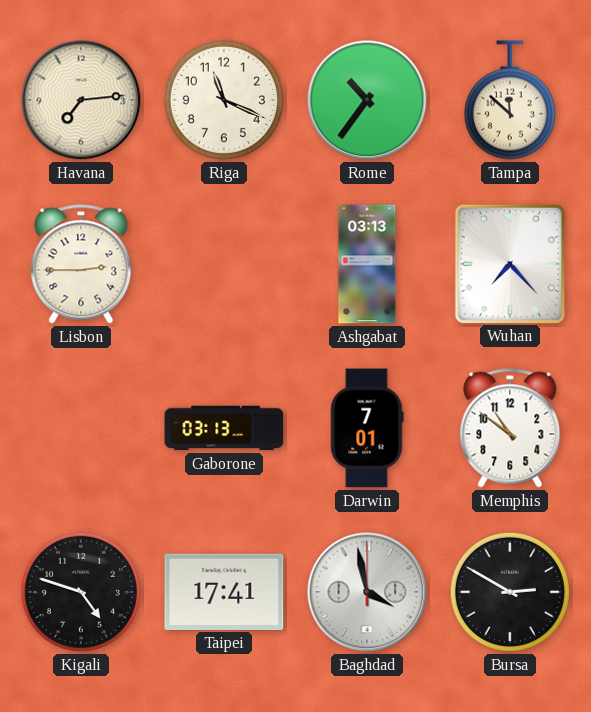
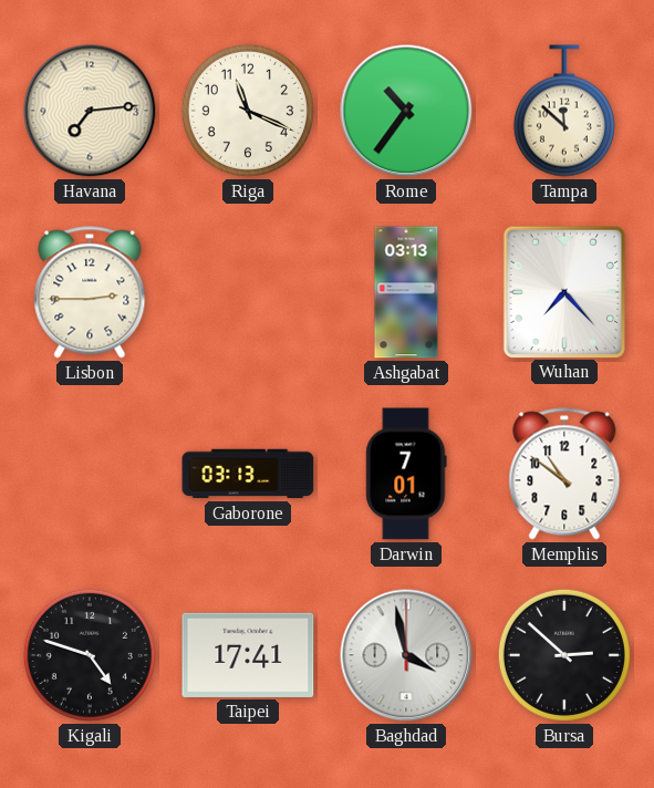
Bursa: 2:50 -> 2:52 (564, 655)
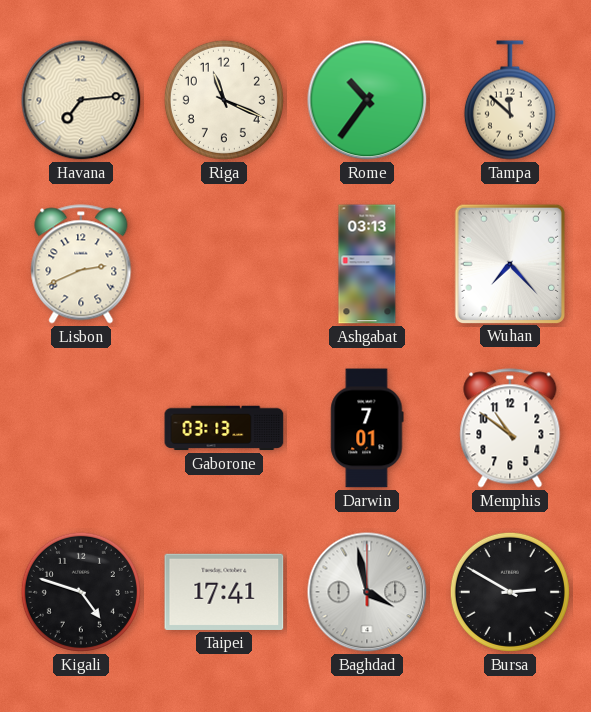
Lisbon: 2:45 -> 2:41 (81, 264)
Bursa: 2:52 -> 2:50 (510, 592)
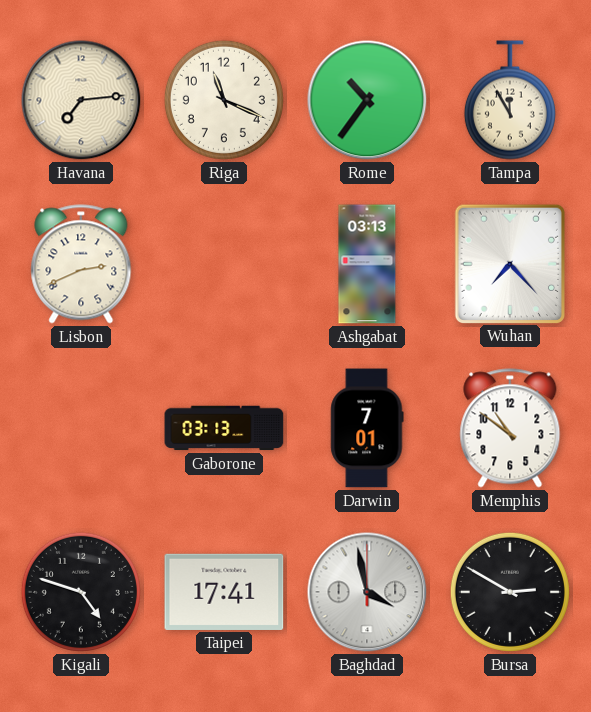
Tampa: 11:52 -> 11:55 (510, 100)
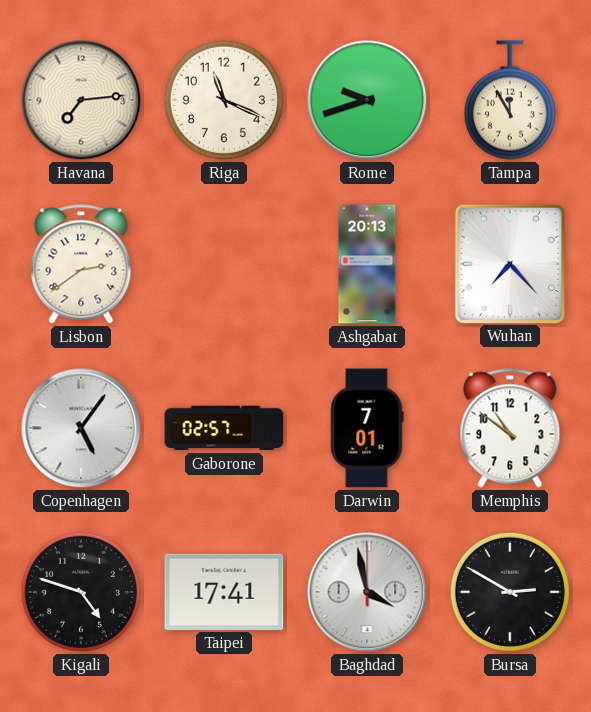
Rome: 10:36 -> 9:42 (367, 100)
Lisbon: 2:41 -> 2:39 (81, 264)
Ashgabat: 03:13 -> 20:13 (367, 264)
Copenhagen: none -> 5:06 (81, 428)
Gaborone: 03:13 -> 02:57 (224, 428)
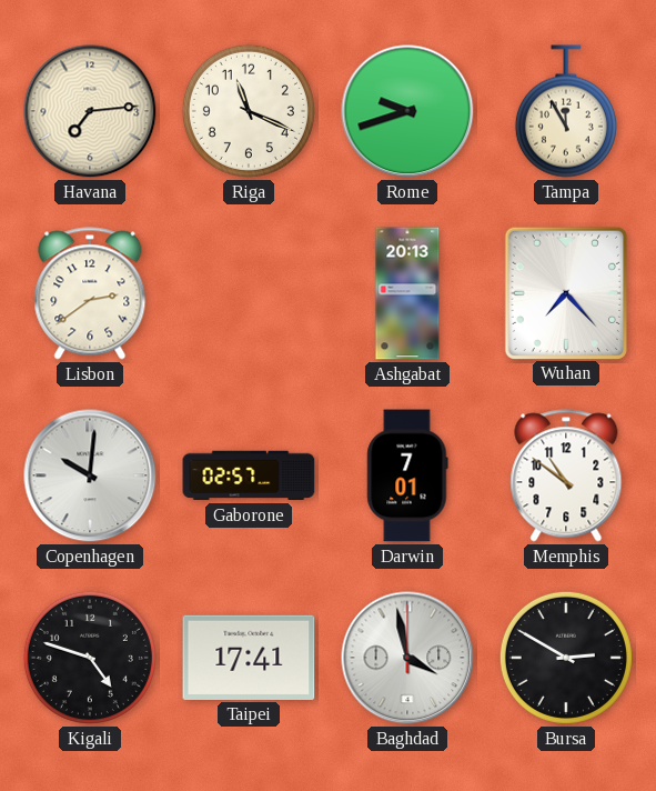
Copenhagen: 5:06 -> 10:01 (90, 475)
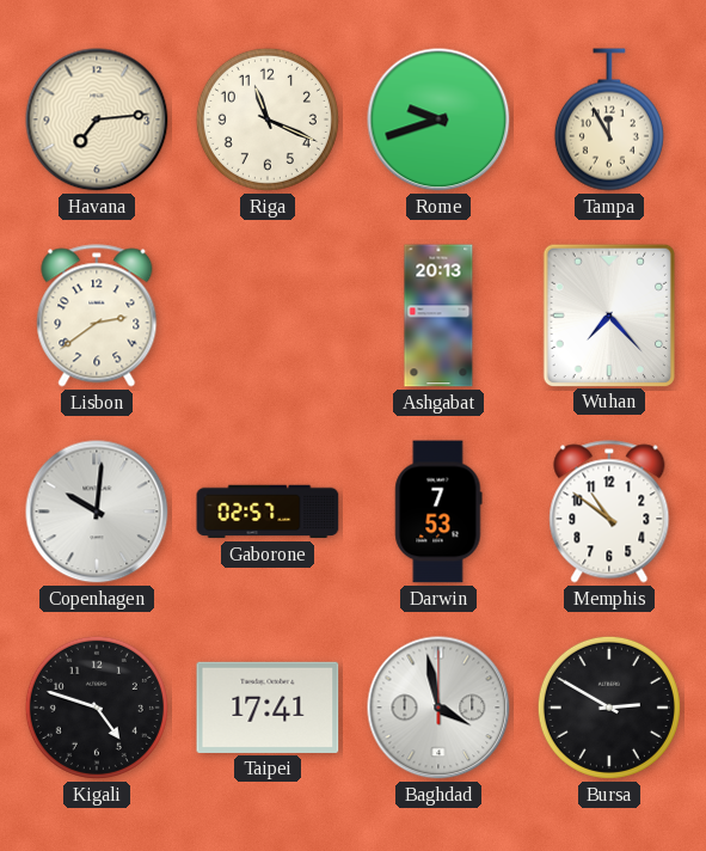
Darwin: 7:01 -> 7:53 (438, 512)
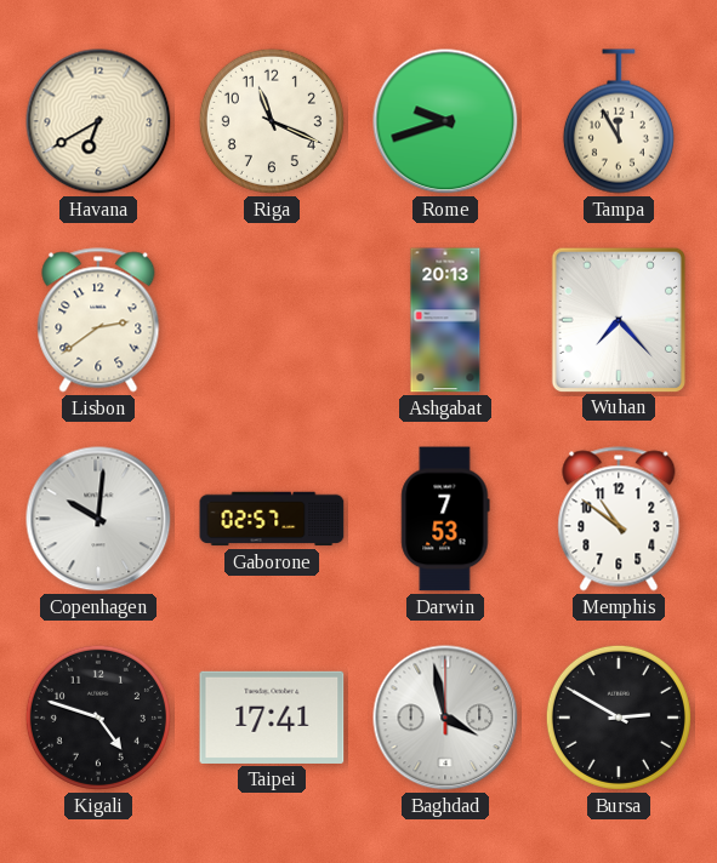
Havana: 7:14 -> 6:40 (98, 121)
